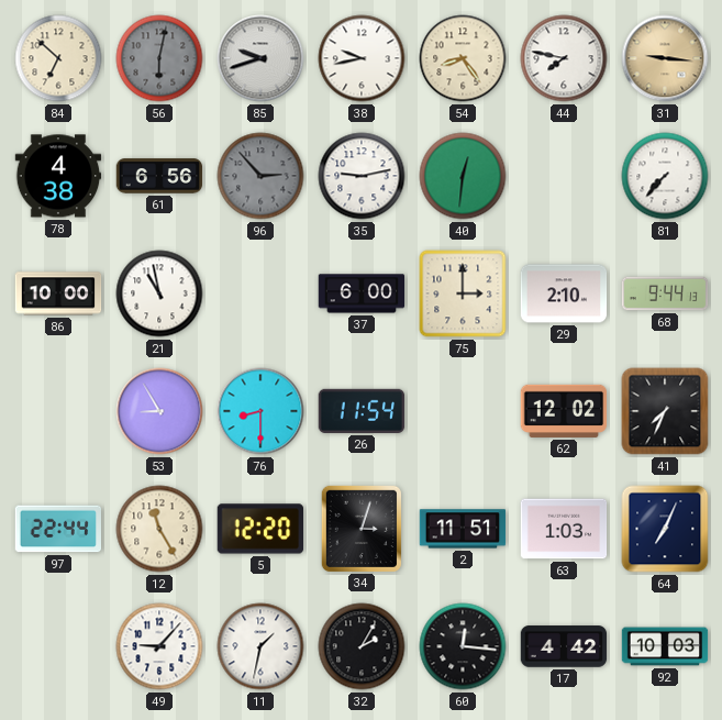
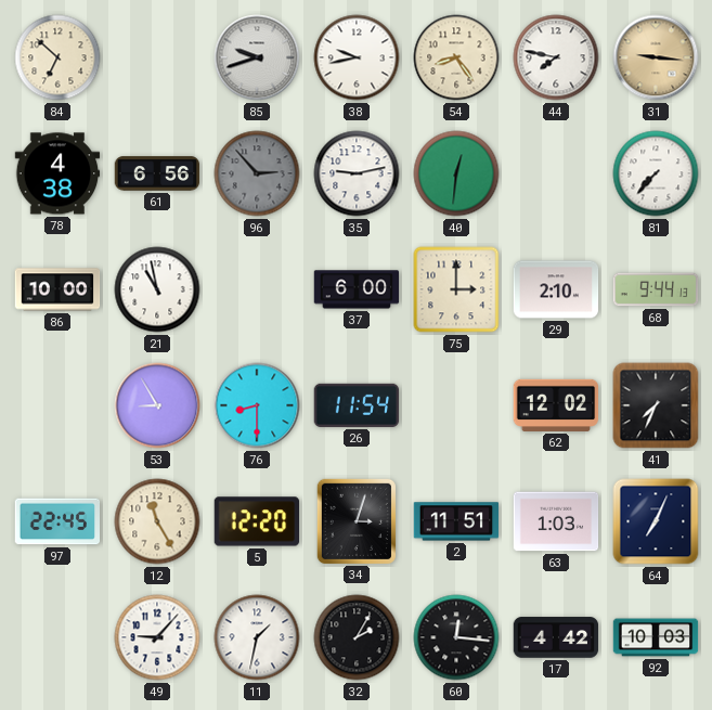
56: 6:02 -> none (159, 58)
97: 22:44 -> 22:45 (56, 521)
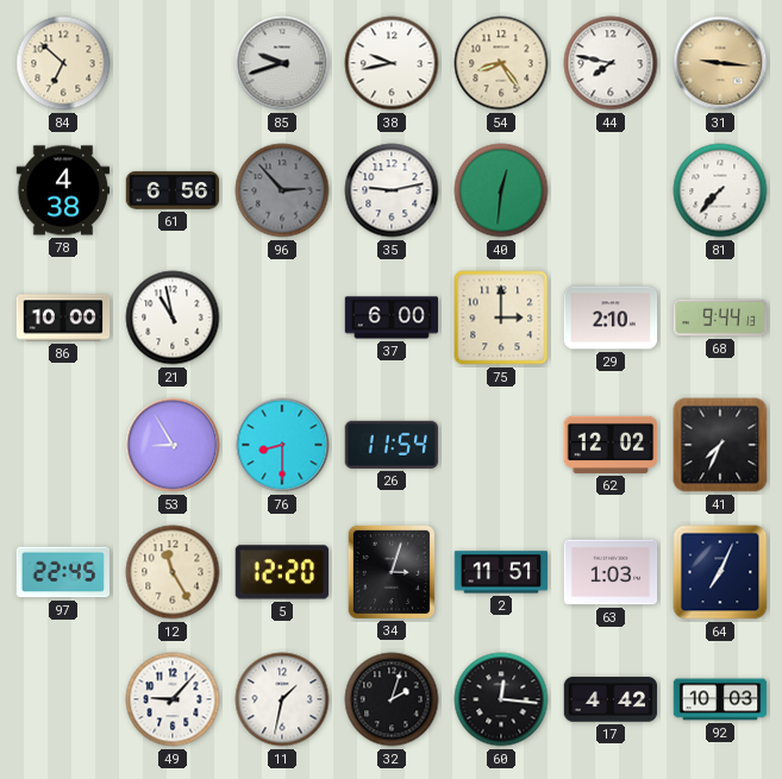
32: 2:05 -> 2:03 (392, 699)
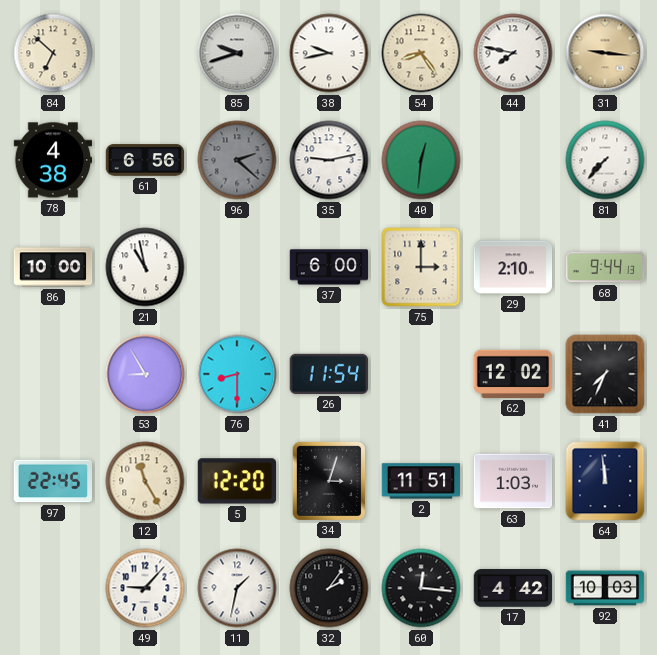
96: 2:53 -> 2:22 (237, 160)
64: 7:04 -> 11:59 (605, 481)
32: 2:03 -> 2:06 (329, 588)
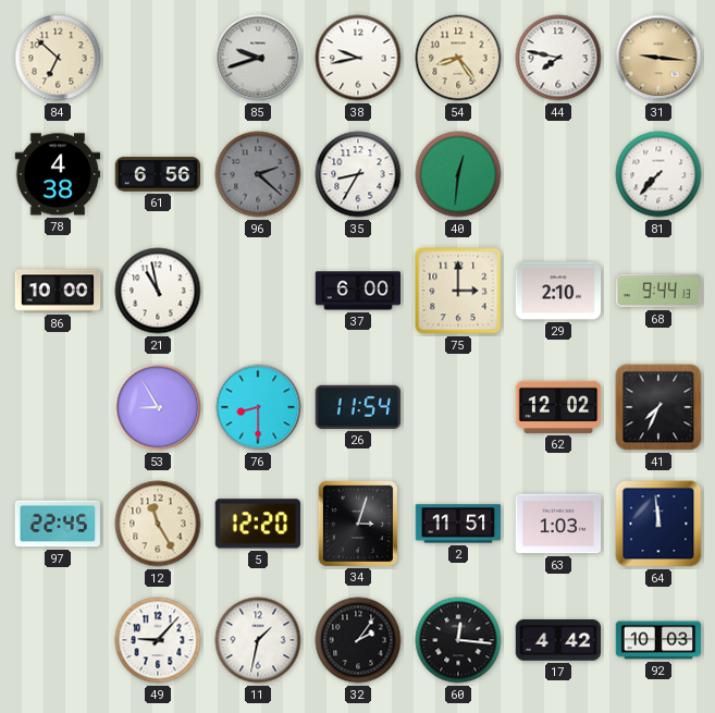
35: 9:13 -> 8:35 (358, 174)
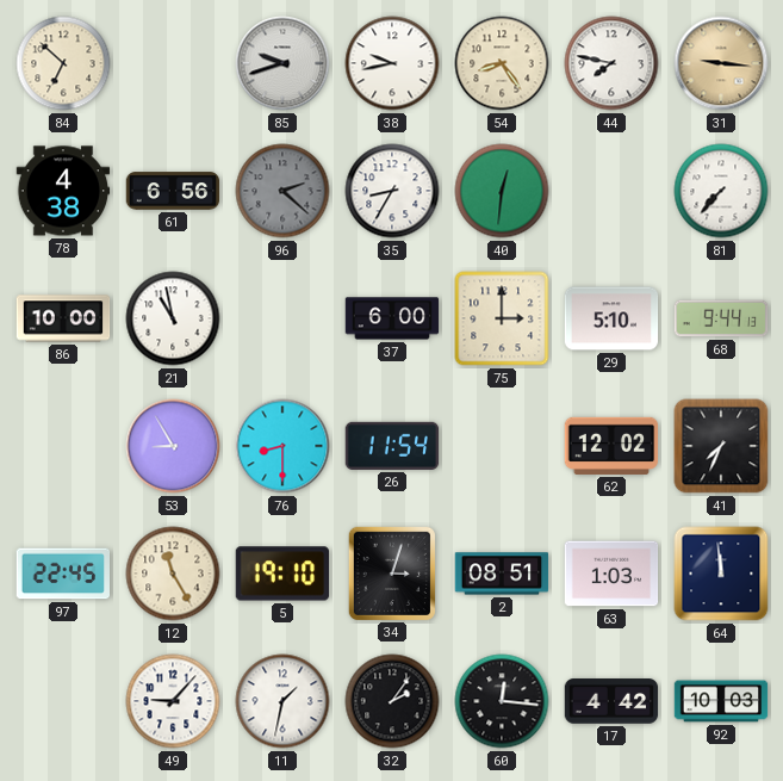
29: 2:10 -> 5:10 (611, 318)
5: 12:20 -> 19:10 (282, 574)
2: 11:51 -> 08:51 (502, 574)
